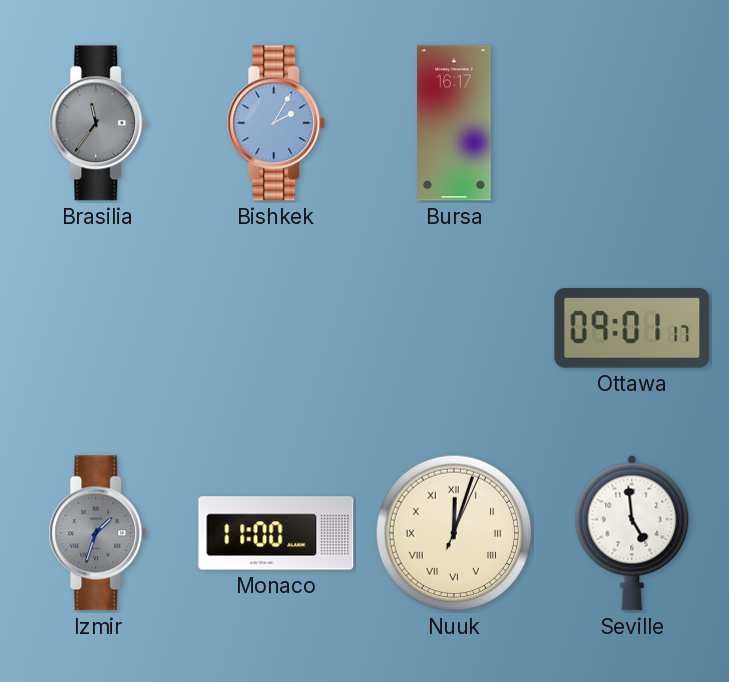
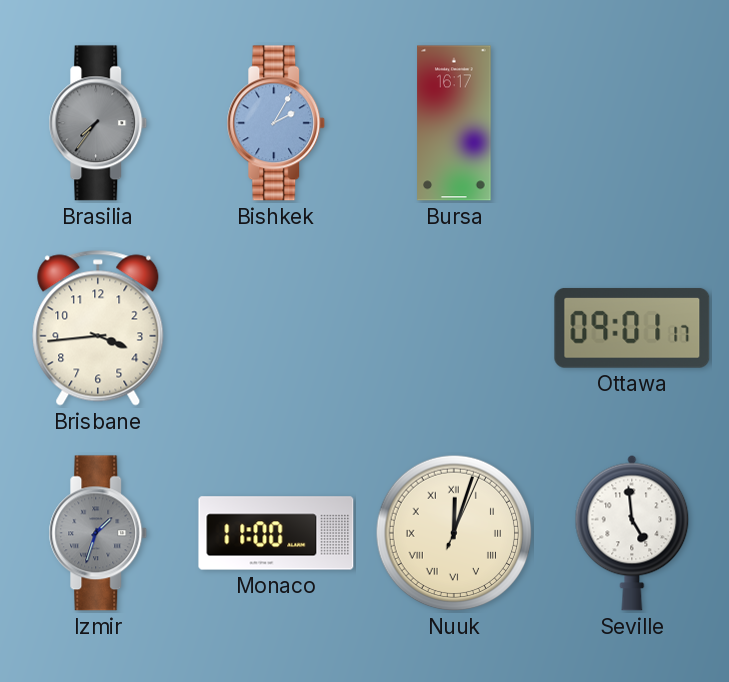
Brasilia: 11:36 -> 7:36 (98, 123)
Brisbane: none -> 3:44 (98, 328)
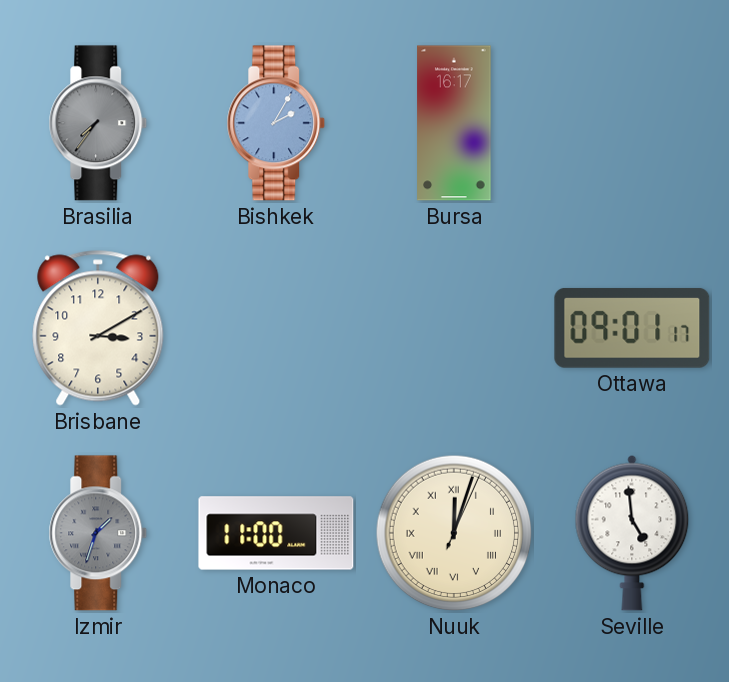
Brisbane: 3:44 -> 3:10 (98, 328)
